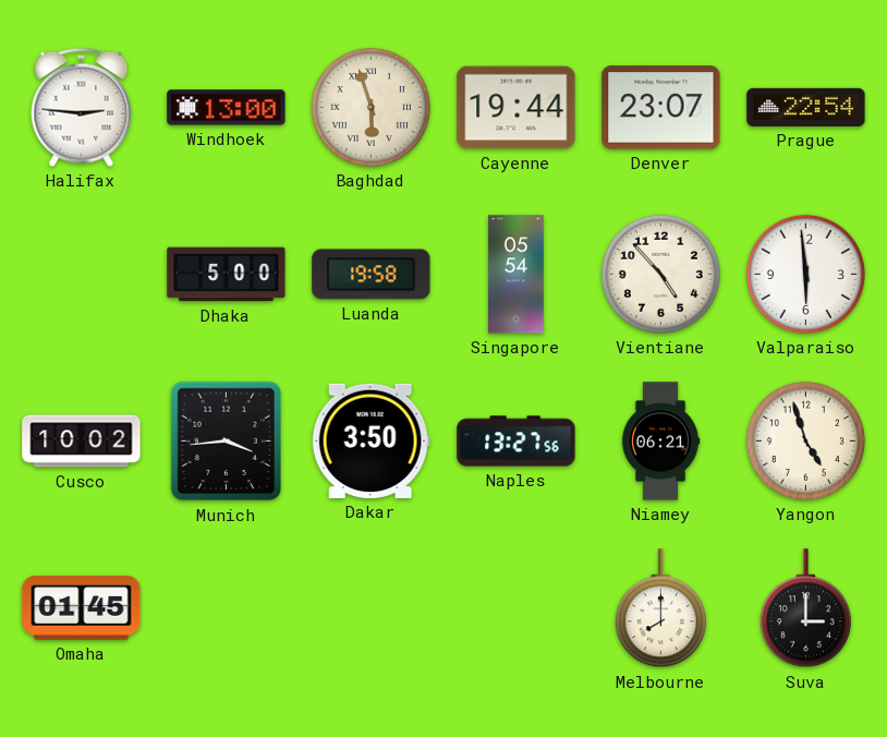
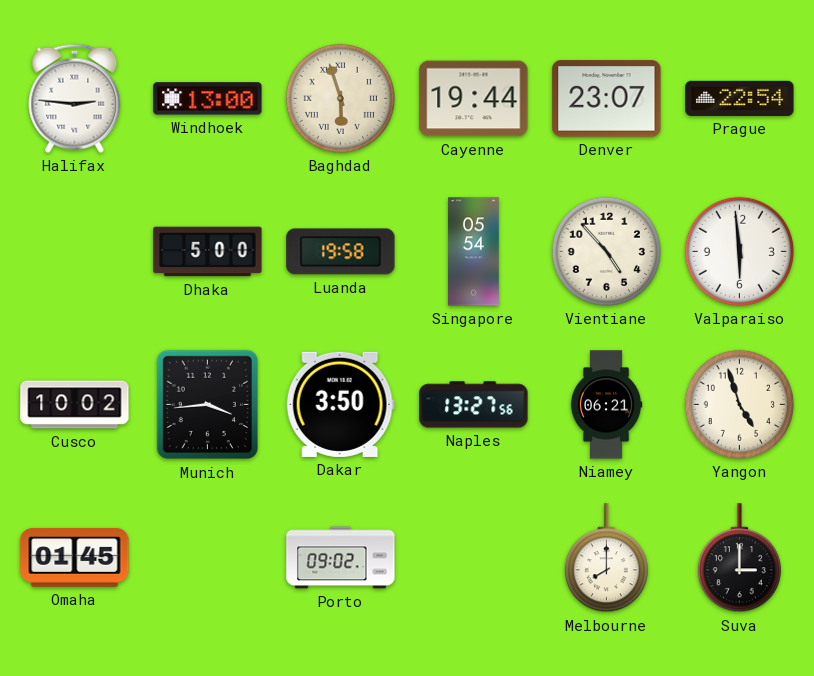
Porto: none -> 09:02 (341, 558)
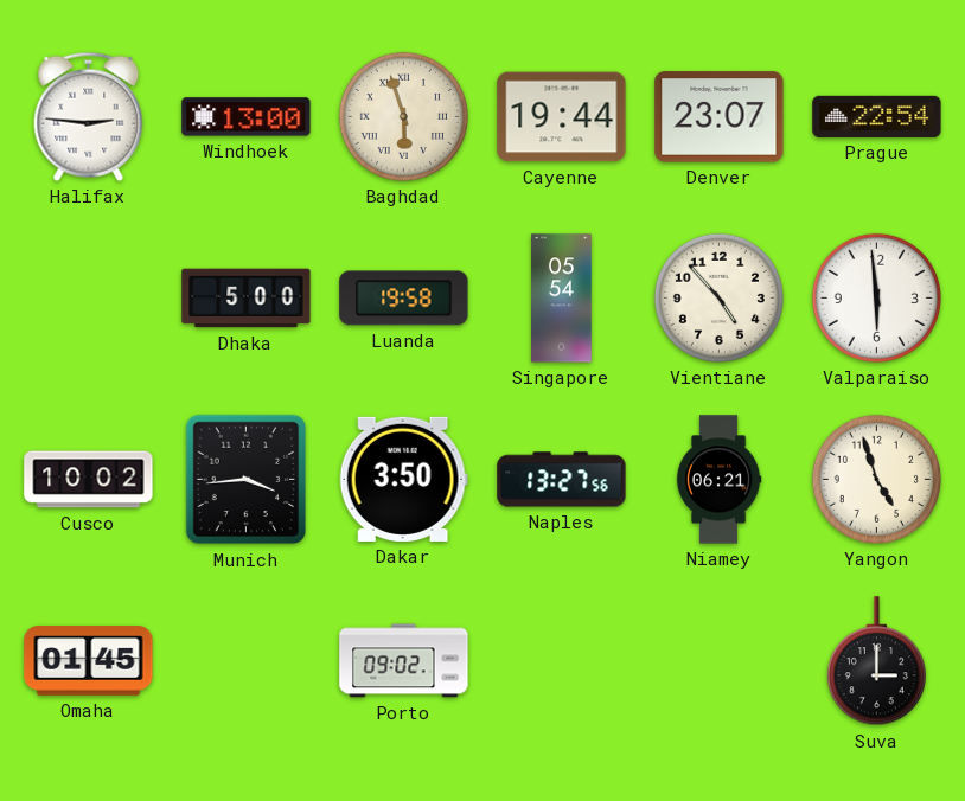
Melbourne: 8:00 -> none (606, 558)
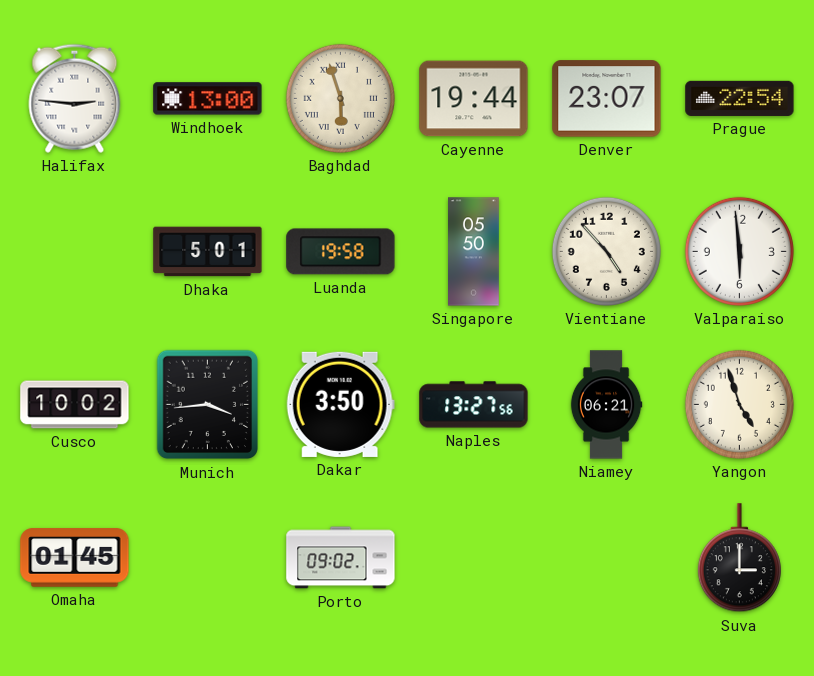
Dhaka: 5:00 -> 5:01 (208, 252)
Singapore: 05:54 -> 05:50 (474, 252)
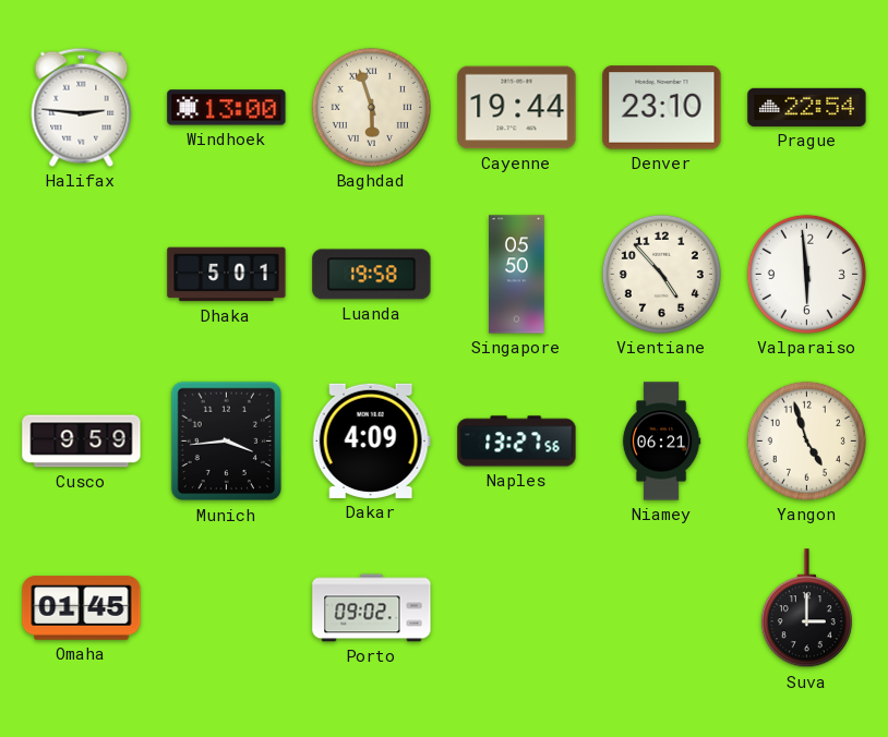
Denver: 23:07 -> 23:10 (662, 108)
Cusco: 10:02 -> 9:59 (82, 442)
Dakar: 3:50 -> 4:09 (371, 440)
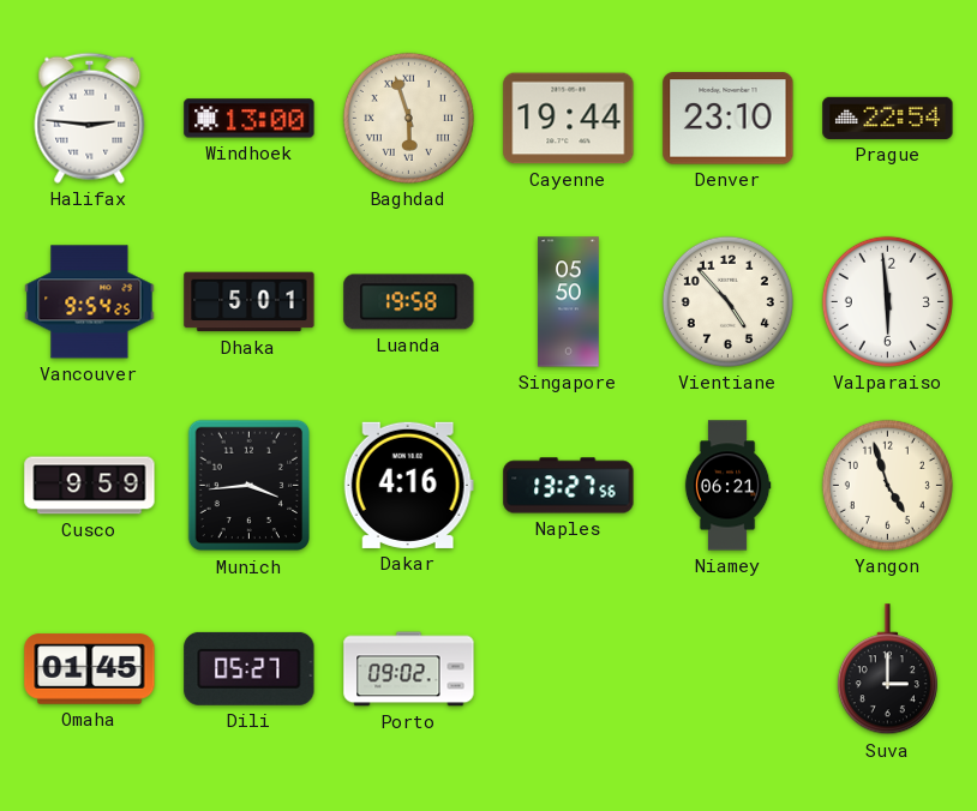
Vancouver: none -> 9:54 (90, 302)
Dakar: 4:09 -> 4:16 (408, 485)
Dili: none -> 05:27 (250, 668)
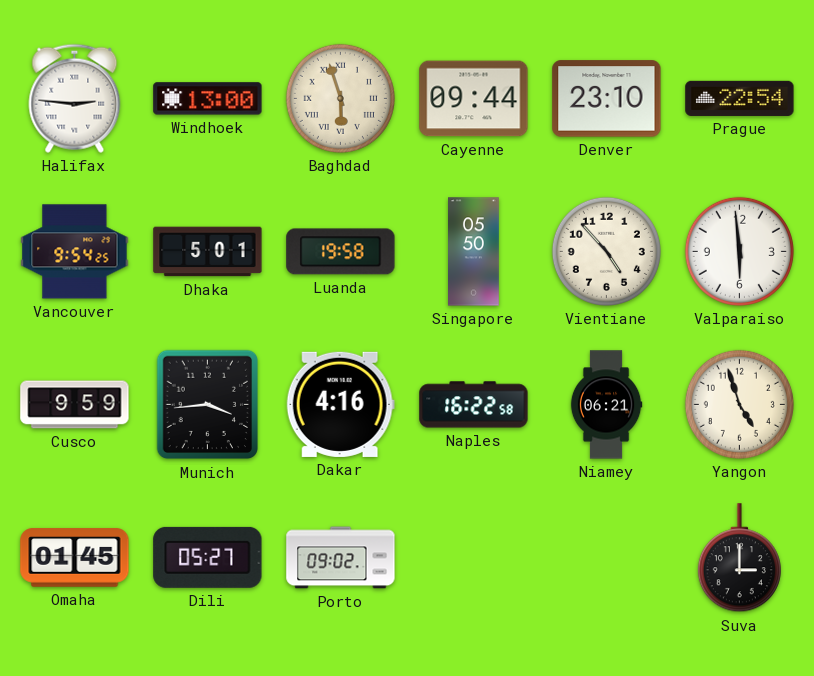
Cayenne: 19:44 -> 09:44 (474, 99)
Naples: 13:27 -> 16:22 (474, 405)
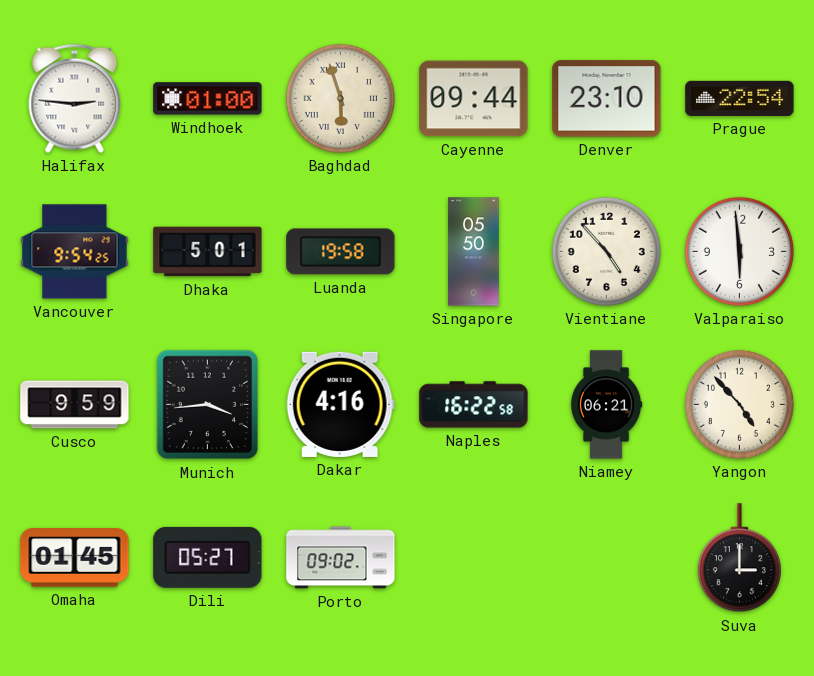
Windhoek: 13:00 -> 01:00 (208, 99)
Yangon: 4:57 -> 4:53 (739, 404)
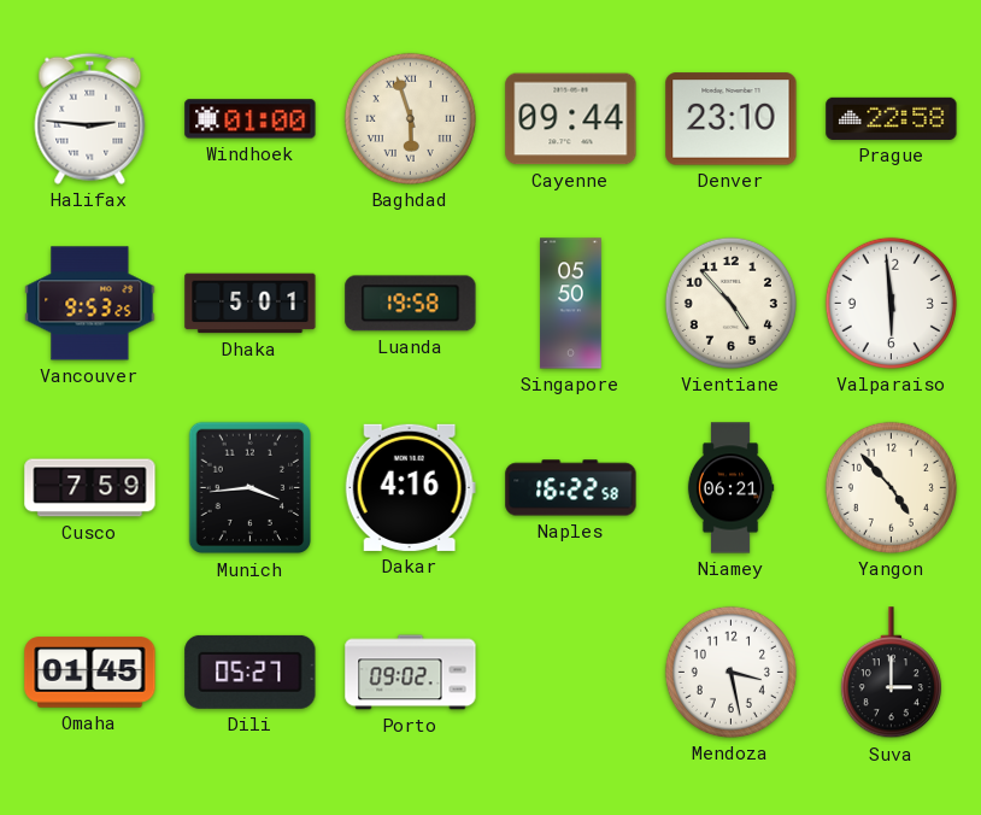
Prague: 22:54 -> 22:58 (892, 118)
Vancouver: 9:54 -> 9:53 (90, 304)
Cusco: 9:59 -> 7:59 (90, 488)
Mendoza: none -> 3:28 (730, 672)
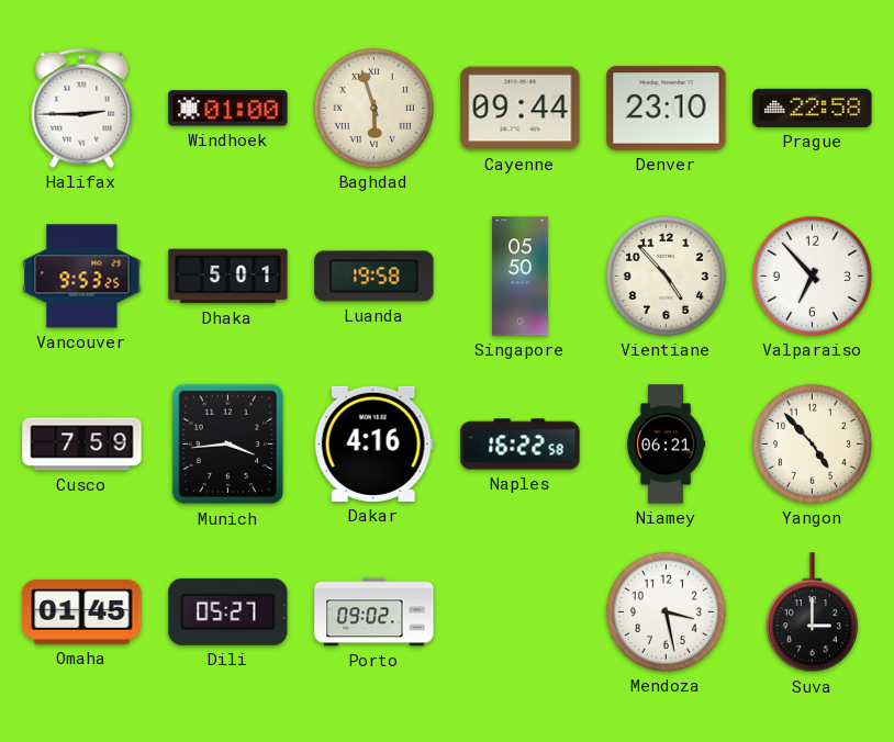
Halifax: 2:46 -> 2:45 (82, 108)
Valparaiso: 5:59 -> 6:53 (812, 276)
